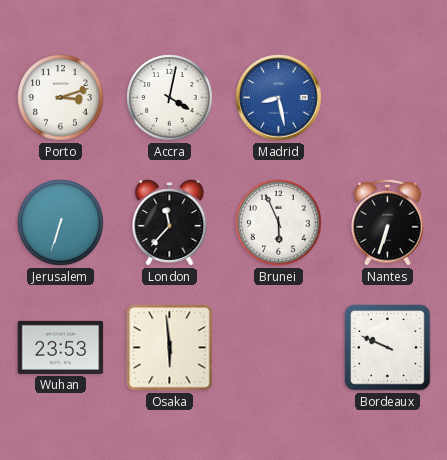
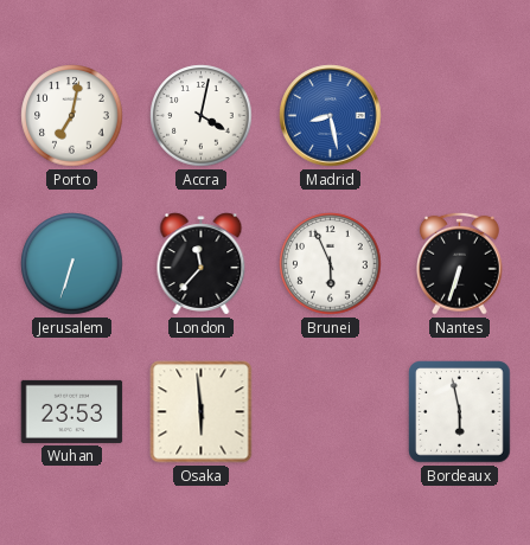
Porto: 3:12 -> 7:02 (72, 116)
Bordeaux: 9:49 -> 5:58 (460, 412)
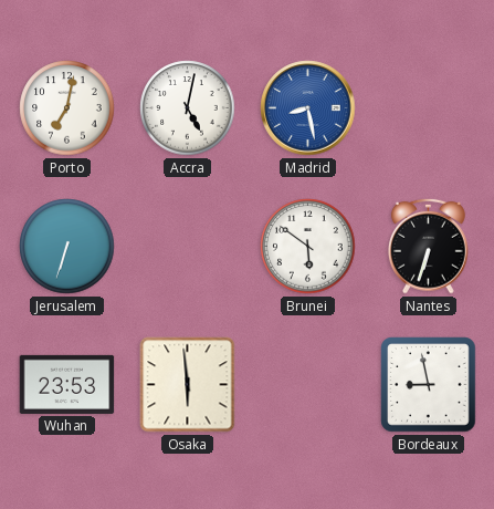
Accra: 4:02 -> 5:02 (188, 108)
London: 11:37 -> none (202, 264)
Brunei: 5:56 -> 5:51 (308, 247)
Bordeaux: 5:58 -> 8:58 (429, 385)
